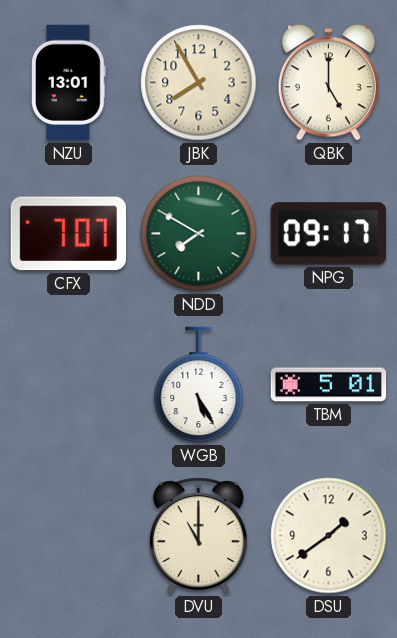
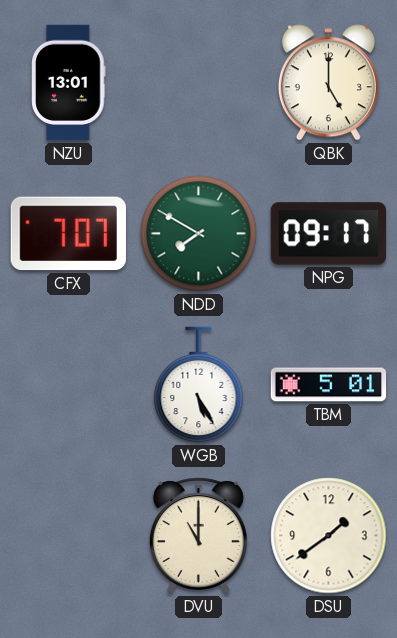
JBK: 7:55 -> none (199, 83)
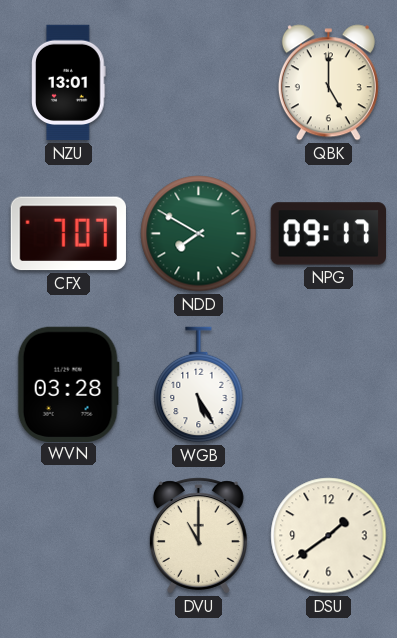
WVN: none -> 03:28 (68, 384)
TBM: 5:01 -> none (329, 385)
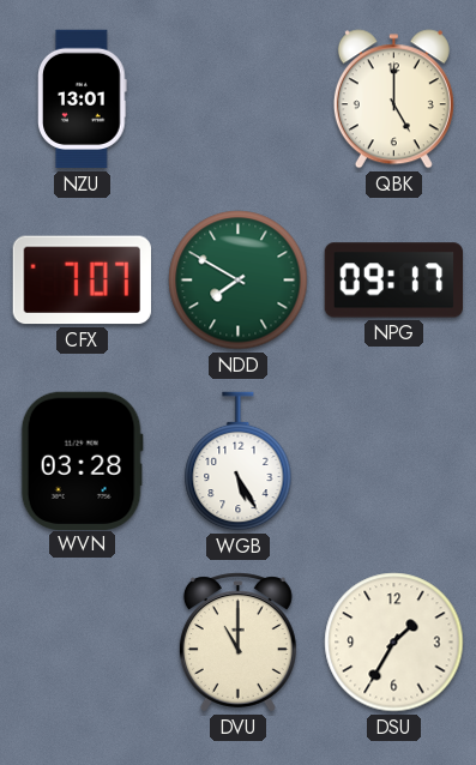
DSU: 1:39 -> 1:35 (394, 643)
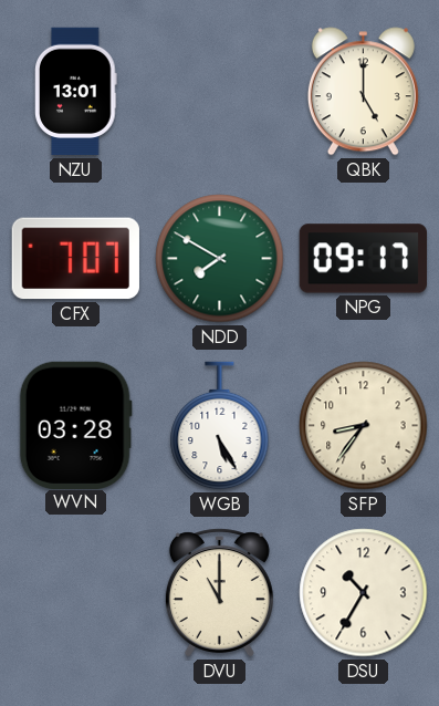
SFP: none -> 8:36 (364, 426)
DSU: 1:35 -> 10:35 (364, 593)
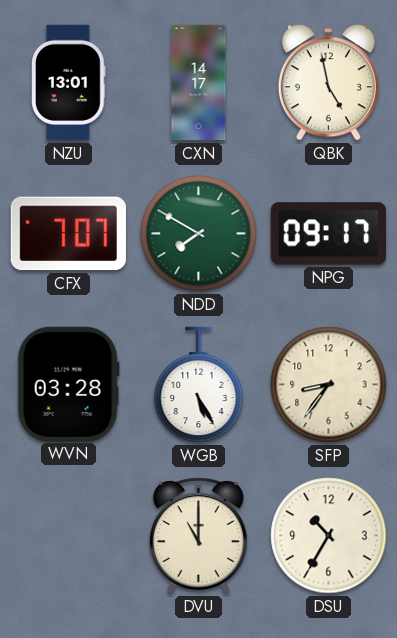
CXN: none -> 14:17 (199, 83)
QBK: 5:00 -> 4:58 (328, 83)
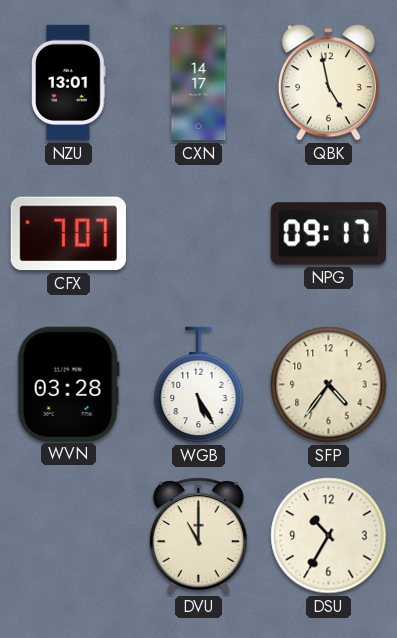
NDD: 7:50 -> none (199, 234)
SFP: 8:36 -> 4:36 (329, 385)
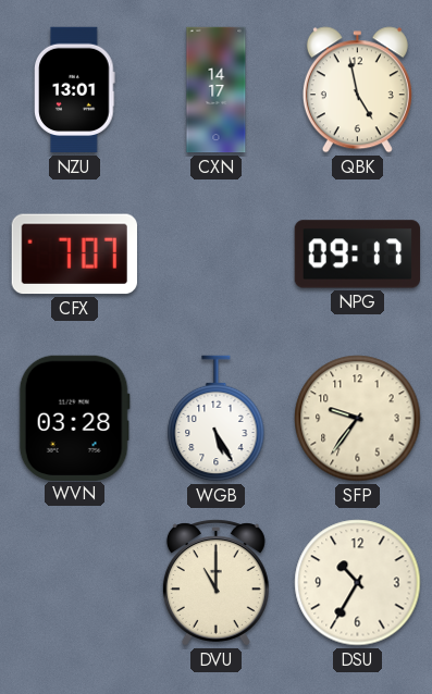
SFP: 4:36 -> 9:36 (358, 419)
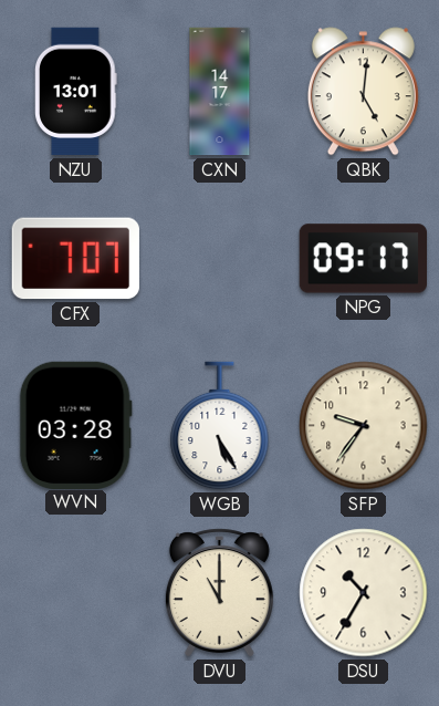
QBK: 4:58 -> 5:01 (363, 92)
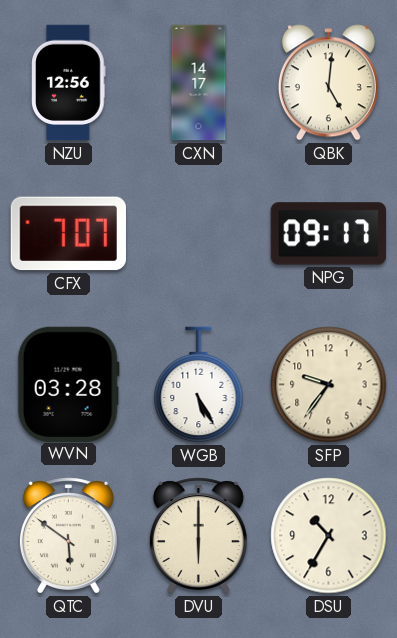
NZU: 13:01 -> 12:56 (69, 83)
QTC: none -> 5:51 (68, 536)
DVU: 11:00 -> 6:00 (198, 536)
